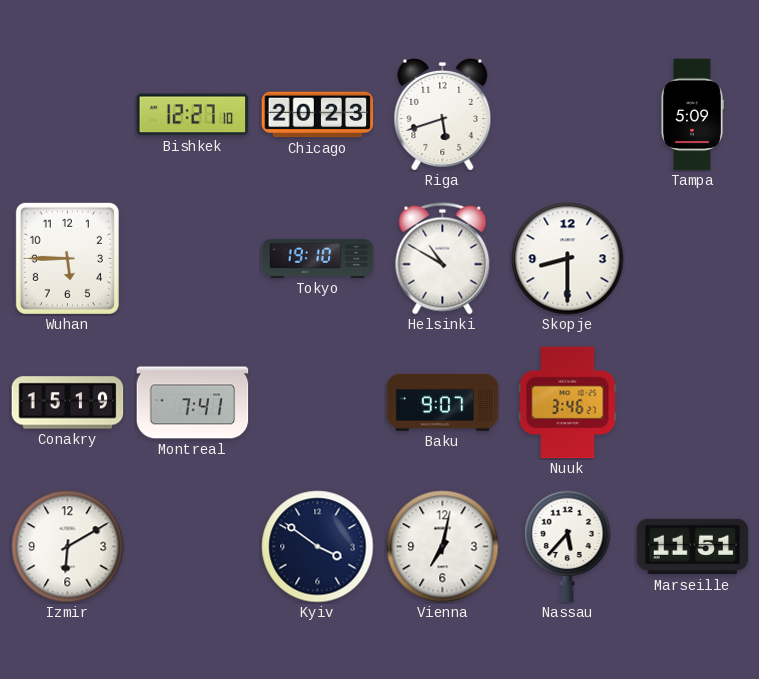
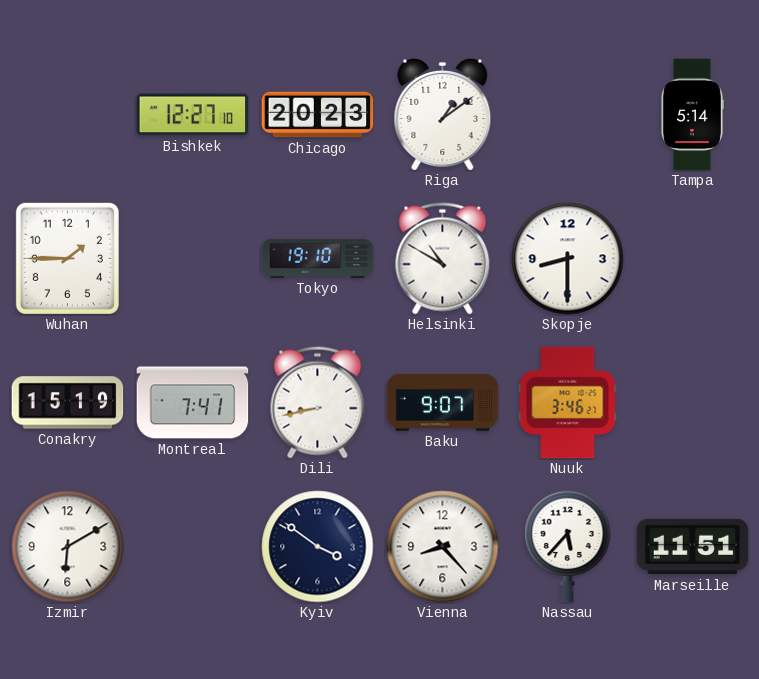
Riga: 5:42 -> 1:09 (443, 114)
Tampa: 5:09 -> 5:14 (692, 115)
Wuhan: 5:45 -> 1:45 (67, 258)
Dili: none -> 8:43 (318, 403)
Vienna: 7:02 -> 8:23 (443, 547)
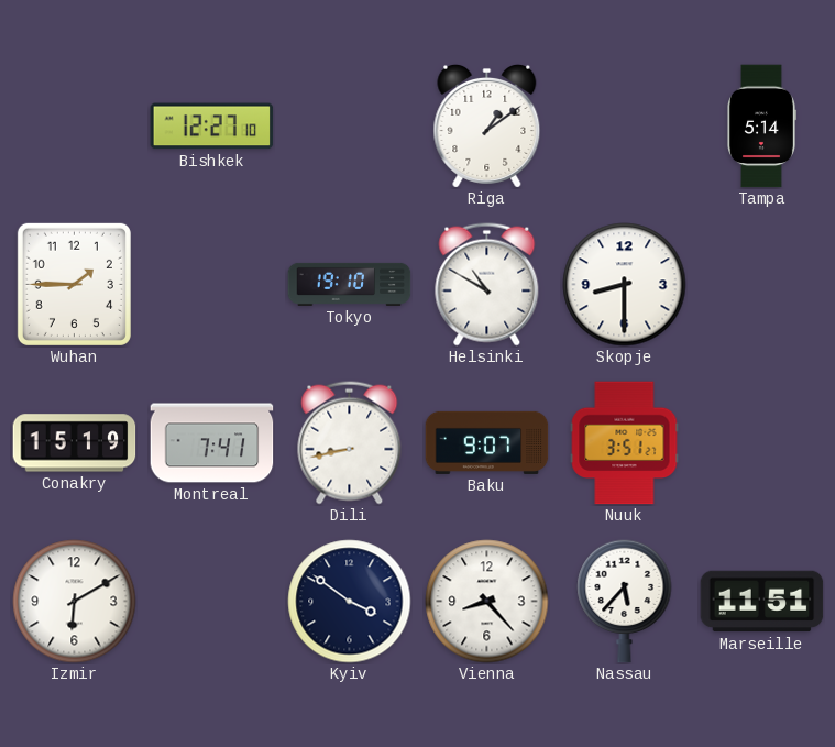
Chicago: 20:23 -> none (318, 115)
Nuuk: 3:46 -> 3:51 (625, 443)
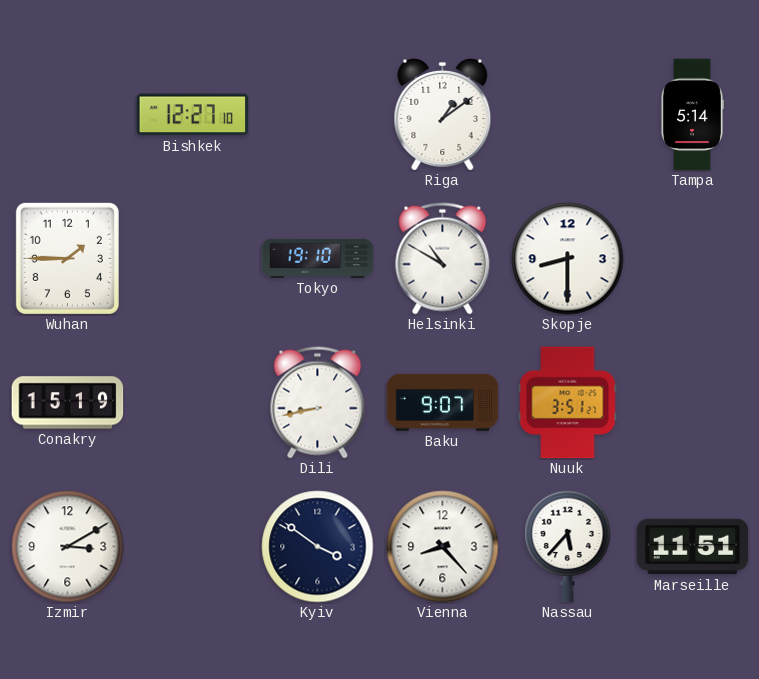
Montreal: 7:41 -> none (212, 443)
Izmir: 6:10 -> 3:10 (68, 547)
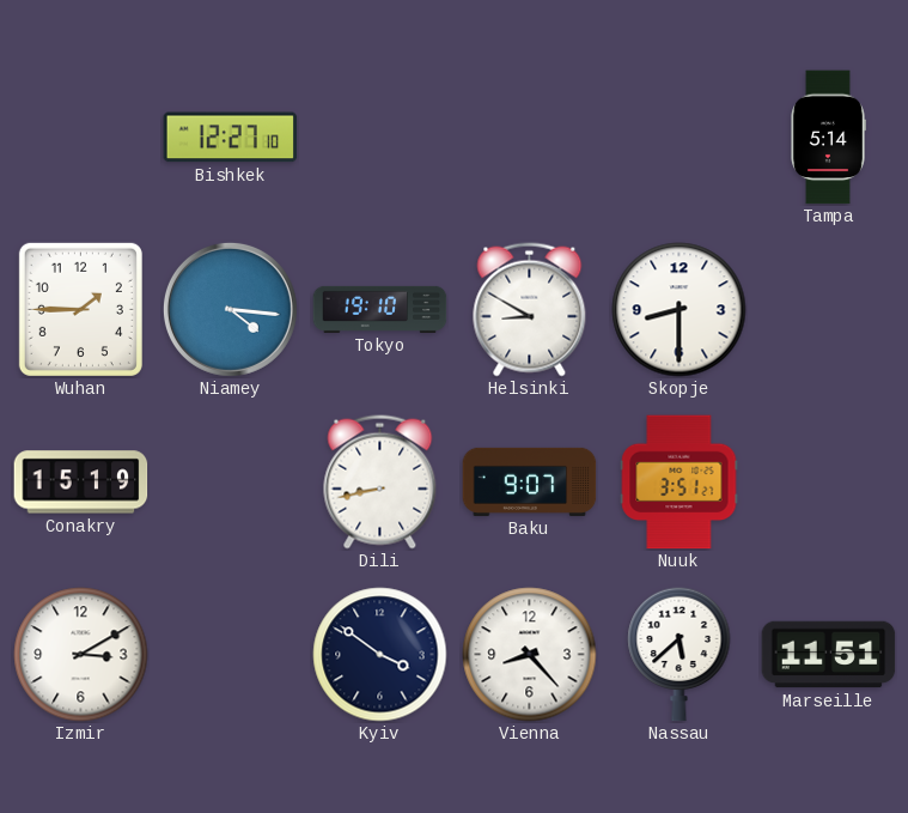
Riga: 1:09 -> none (443, 114)
Niamey: none -> 4:16 (230, 309)
Helsinki: 10:50 -> 8:50 (530, 310)
Nassau: 5:37 -> 5:38 (680, 654)
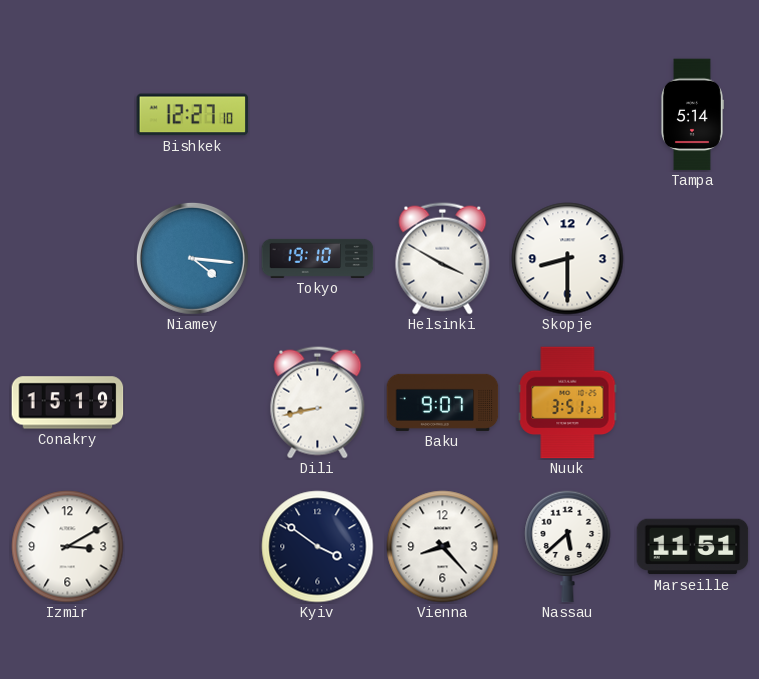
Wuhan: 1:45 -> none (80, 309)
Helsinki: 8:50 -> 3:50 (443, 259)
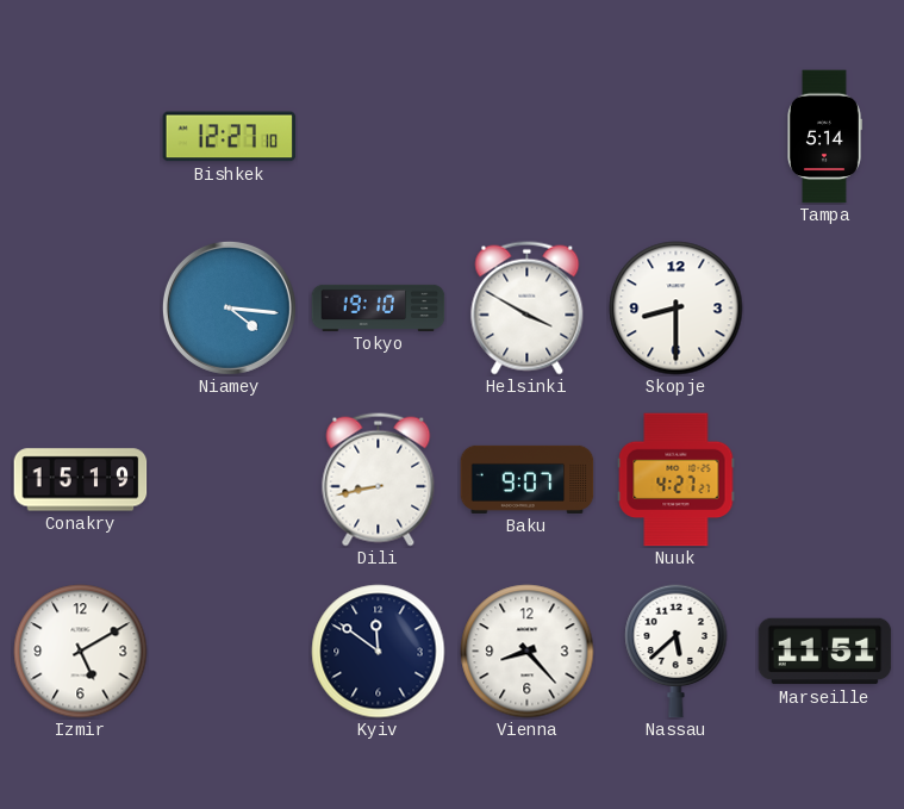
Nuuk: 3:51 -> 4:27 (677, 480)
Izmir: 3:10 -> 5:10 (81, 652)
Kyiv: 3:51 -> 11:51 (379, 652)
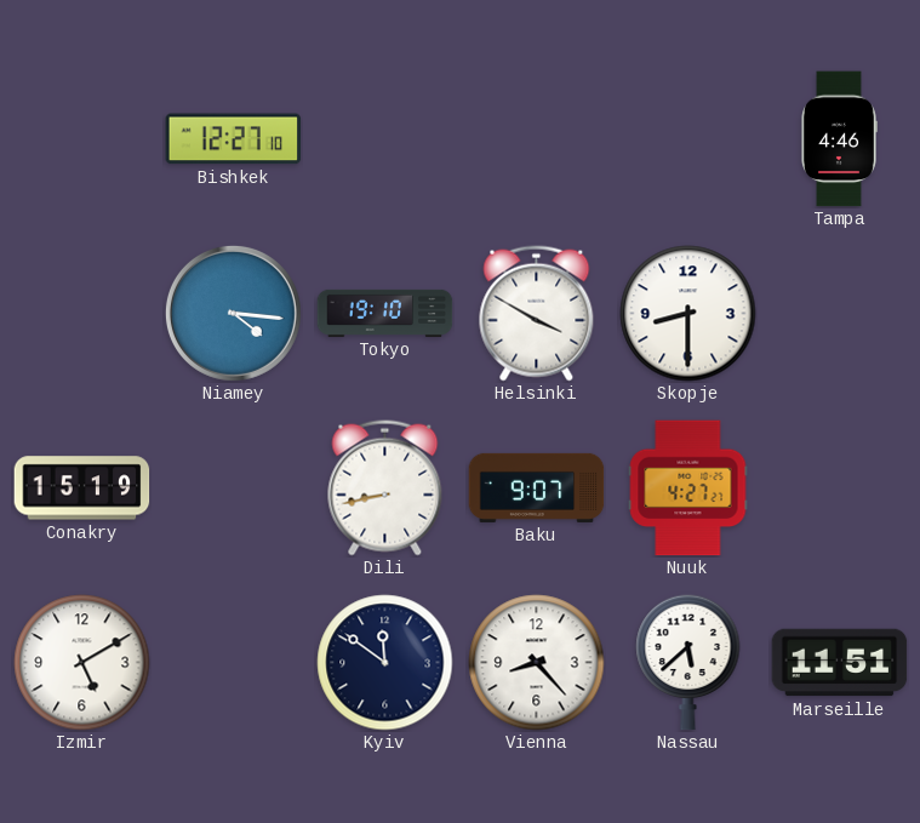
Tampa: 5:14 -> 4:46 (839, 139)
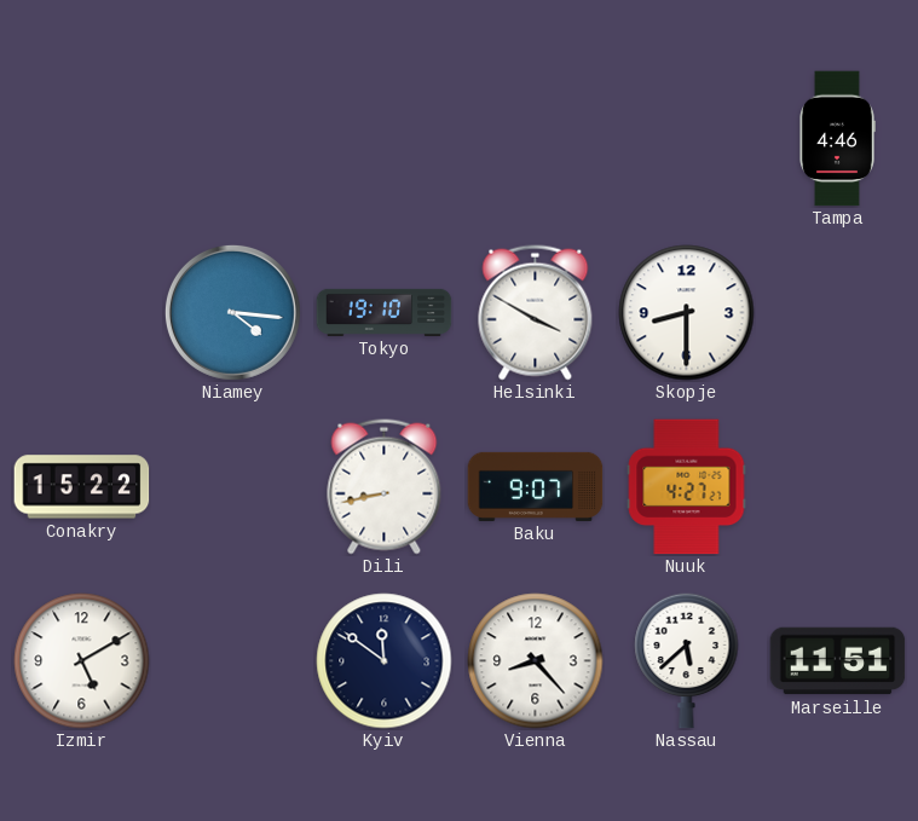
Bishkek: 12:27 -> none (234, 139)
Conakry: 15:19 -> 15:22 (82, 487)
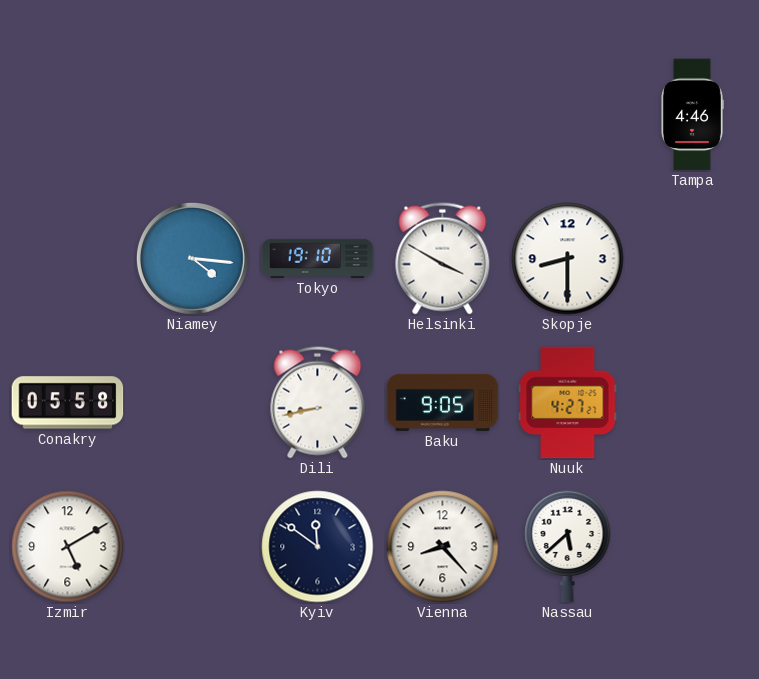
Conakry: 15:22 -> 05:58 (68, 403)
Baku: 9:07 -> 9:05 (443, 402)
Marseille: 11:51 -> none (838, 661)
